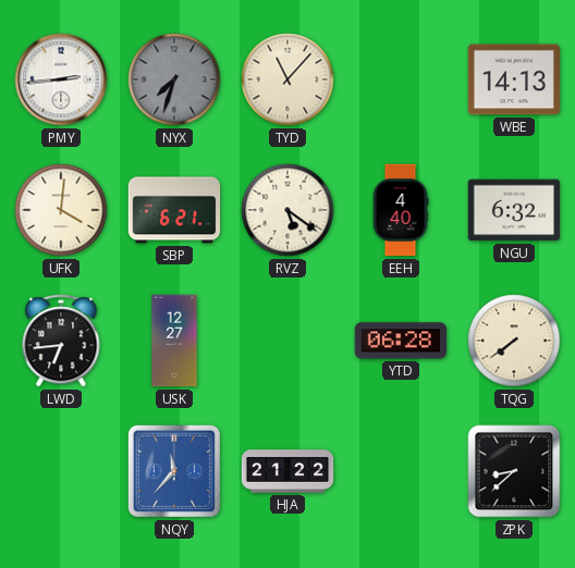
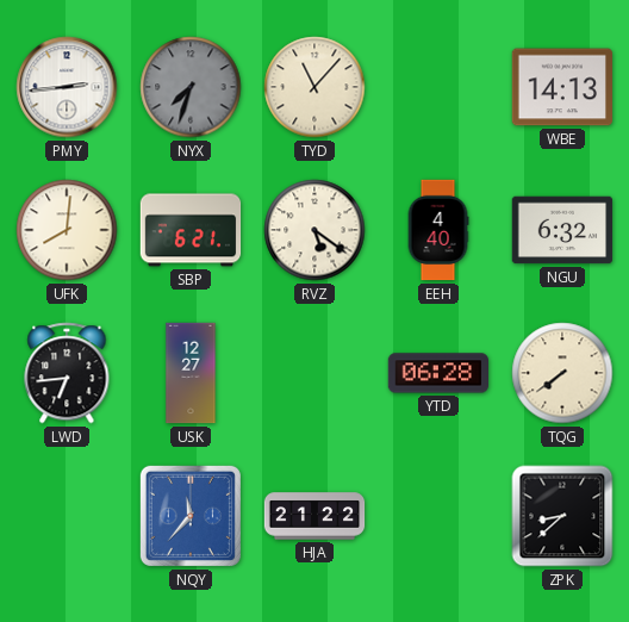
UFK: 4:01 -> 8:01 (67, 230)
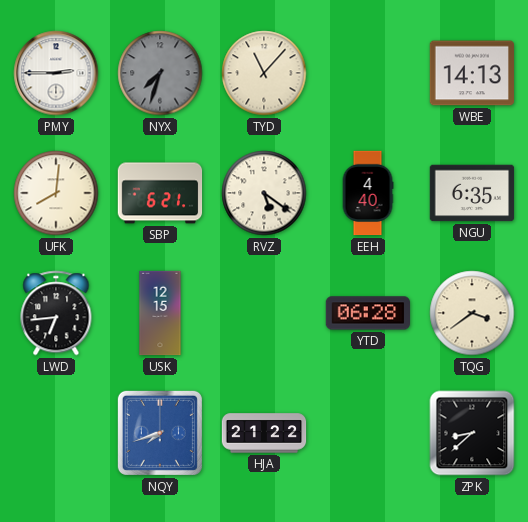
PMY: 2:44 -> 2:45 (56, 73)
NGU: 6:32 -> 6:35 (472, 193)
USK: 12:27 -> 12:15 (160, 313)
TQG: 7:39 -> 3:39 (472, 313)
NQY: 11:37 -> 7:42 (160, 433)
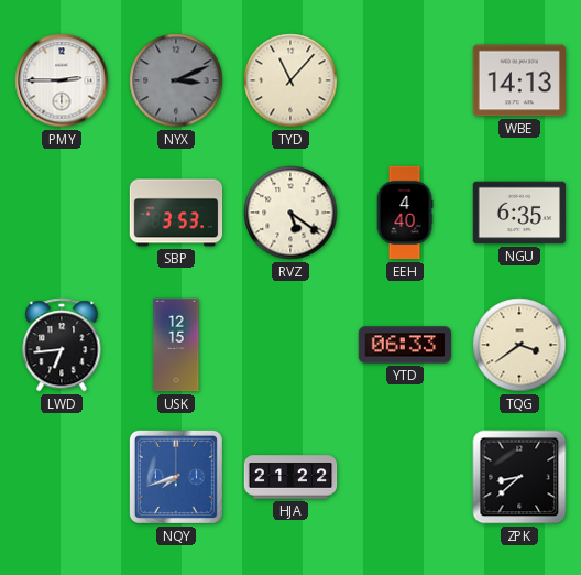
NYX: 7:33 -> 3:11 (176, 80)
UFK: 8:01 -> none (56, 193)
SBP: 6:21 -> 3:53 (176, 213)
YTD: 06:28 -> 06:33 (405, 345)
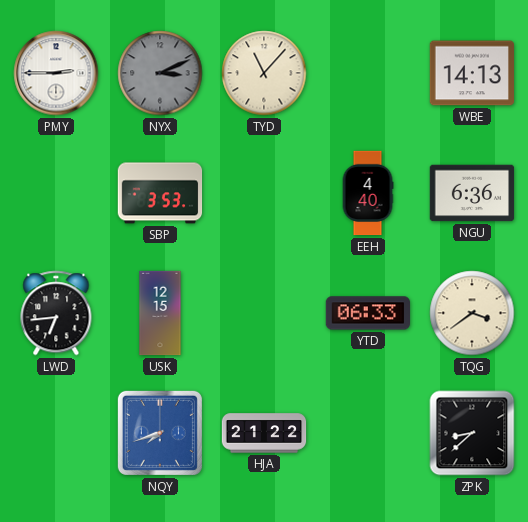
RVZ: 5:21 -> none (290, 213)
NGU: 6:35 -> 6:36 (472, 193)
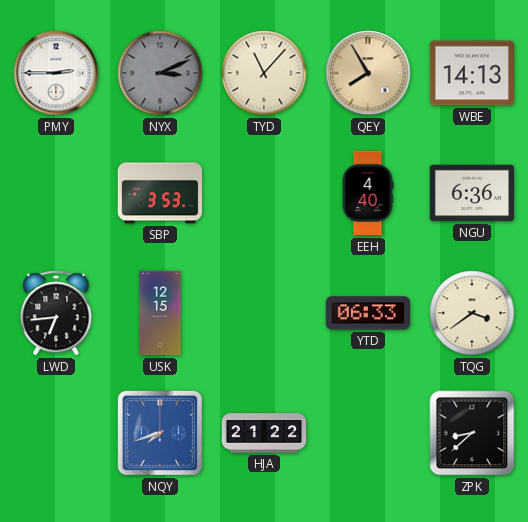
QEY: none -> 7:55 (368, 73)
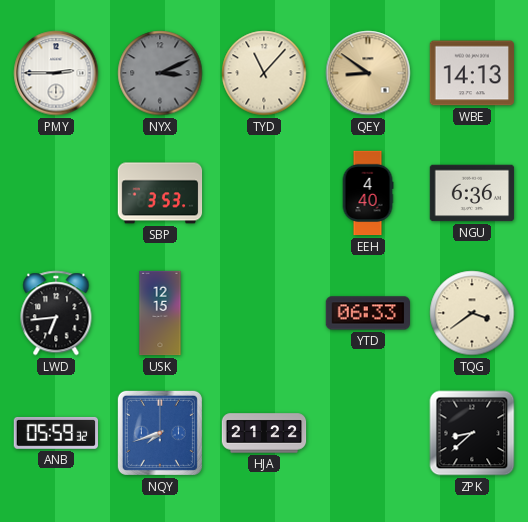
QEY: 7:55 -> 8:51 (368, 73)
ANB: none -> 05:59 (56, 433)
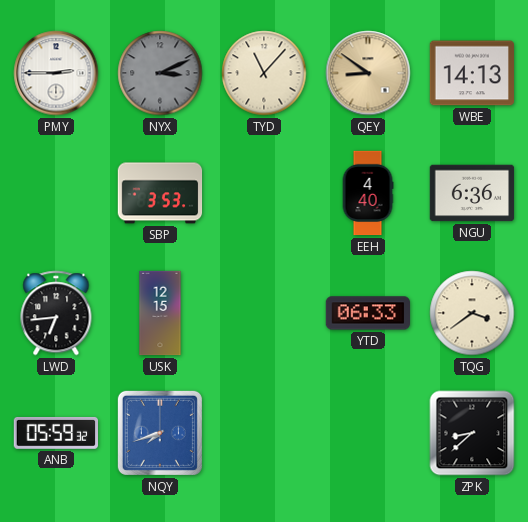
HJA: 21:22 -> none (264, 433)
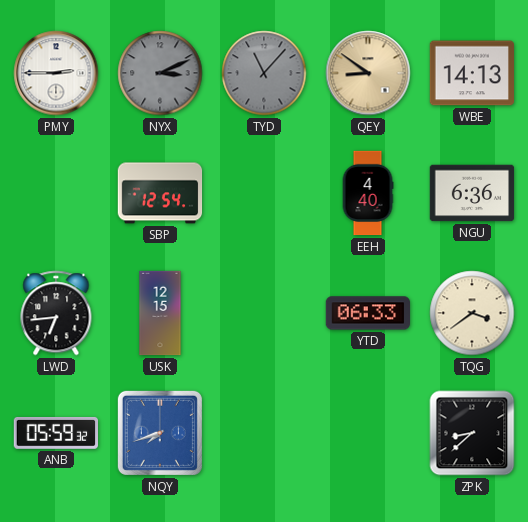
TYD dial: cream -> grey (264, 73)
SBP: 3:53 -> 12:54 (160, 193)
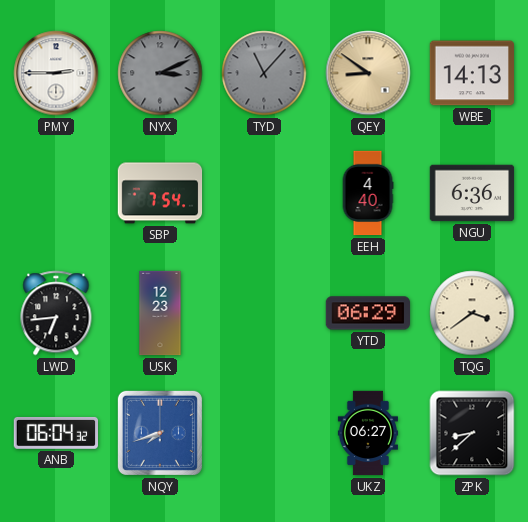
SBP: 12:54 -> 7:54 (160, 193)
USK: 12:15 -> 12:23 (160, 313)
YTD: 06:33 -> 06:29 (368, 313)
ANB: 05:59 -> 06:04 (56, 433)
UKZ: none -> 06:27 (368, 433)
